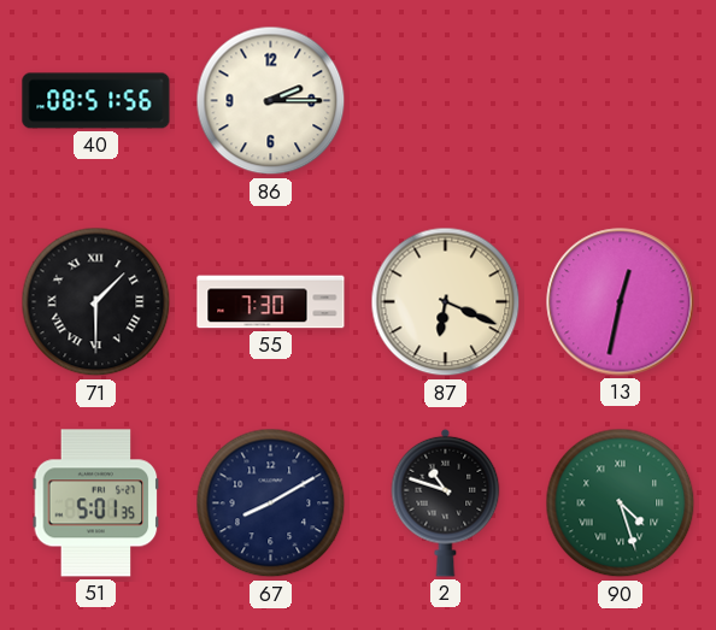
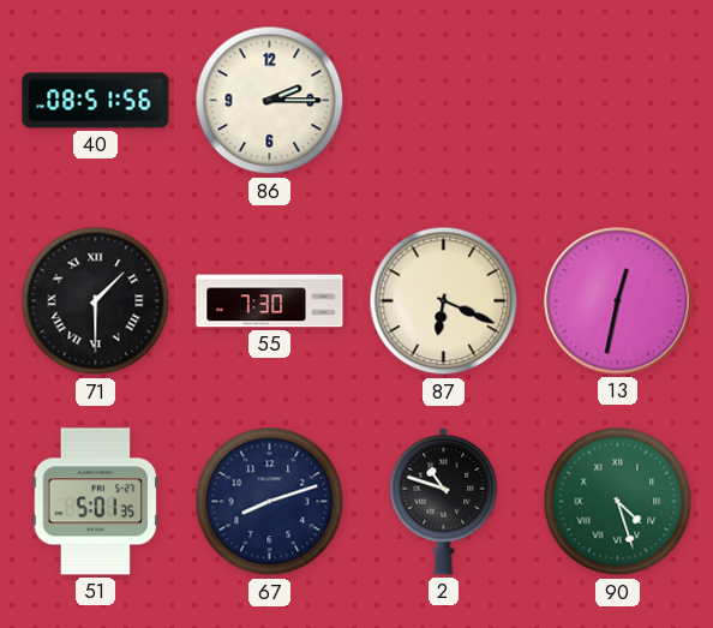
67: 8:10 -> 8:12 (270, 502)
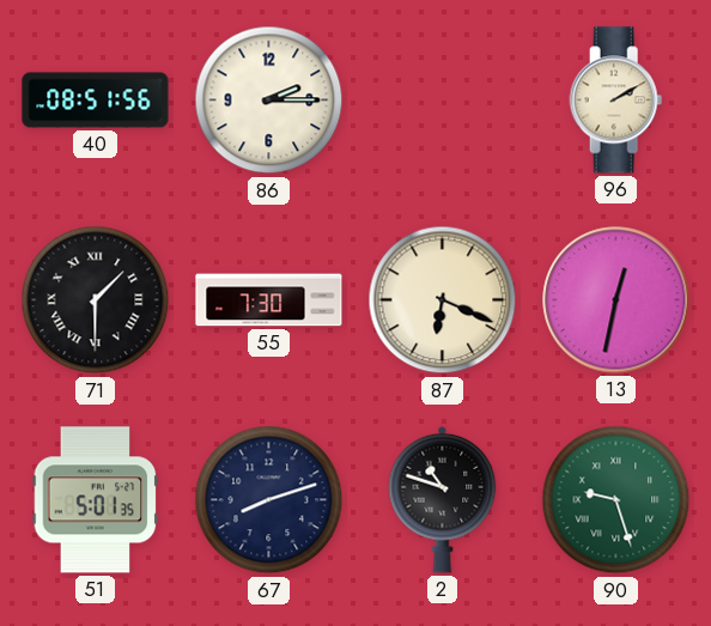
96: none -> 2:10 (616, 101)
90: 4:27 -> 9:27 (616, 500)
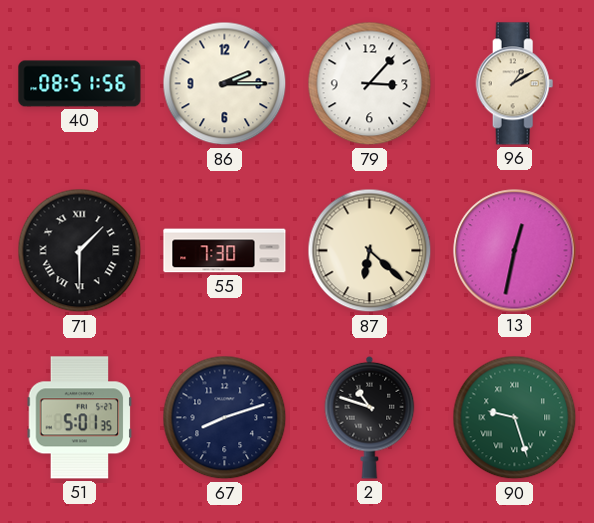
79: none -> 3:07 (370, 84)
96: 2:10 -> 1:10 (515, 84)
87: 6:19 -> 6:22 (370, 251)
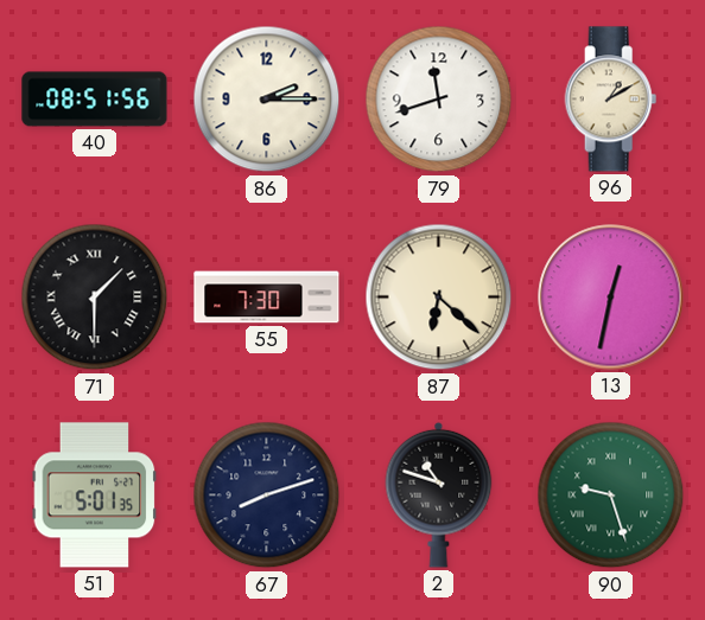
79: 3:07 -> 11:42 (439, 100)
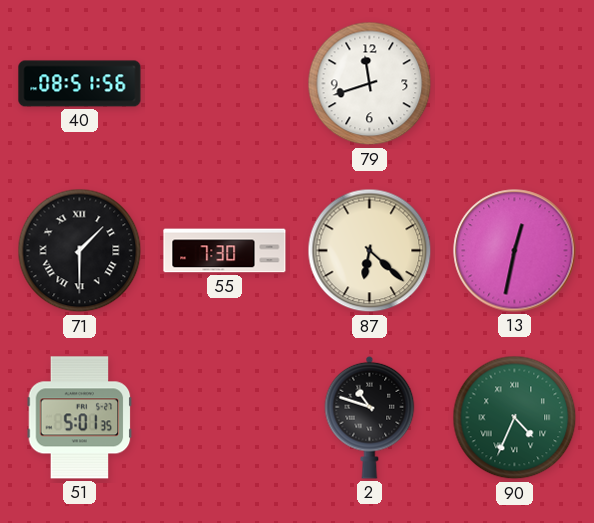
86: 2:15 -> none (267, 100)
96: 1:10 -> none (611, 100)
67: 8:12 -> none (267, 496)
90: 9:27 -> 4:34 (515, 418)
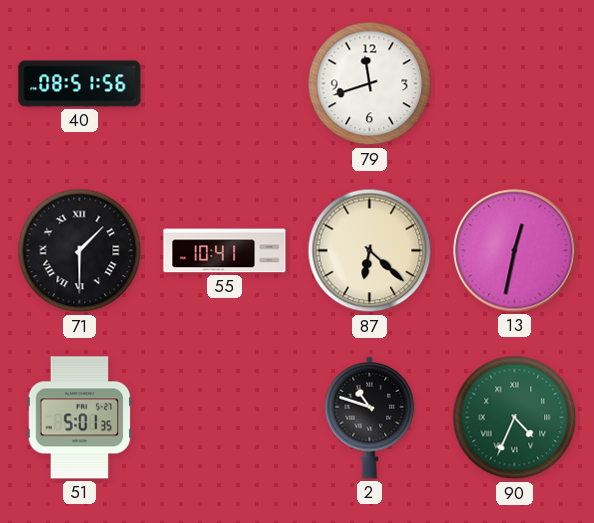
55: 7:30 -> 10:41 (225, 251)
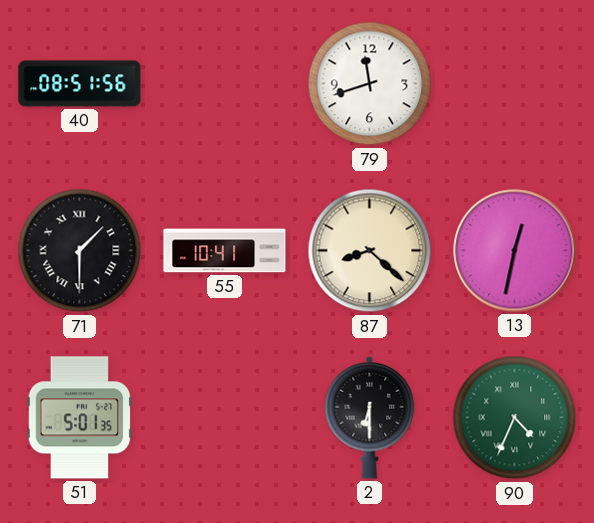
87: 6:22 -> 8:22 (370, 251)
2: 10:48 -> 6:30 (370, 417)
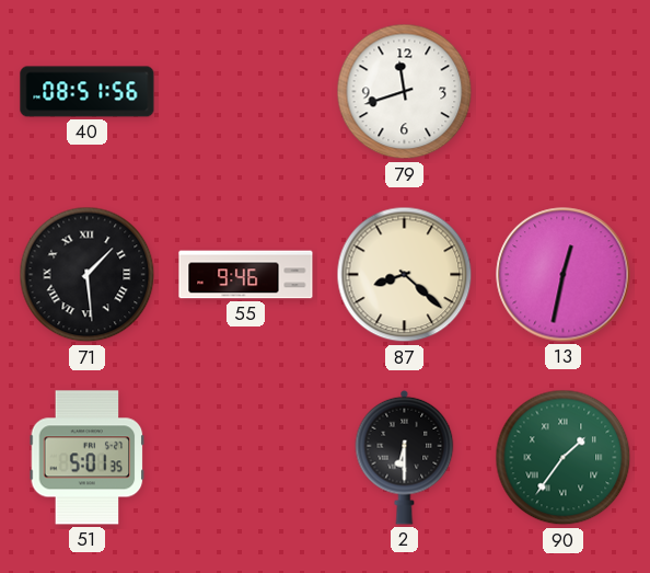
71: 1:30 -> 1:29 (88, 275)
55: 10:41 -> 9:46 (246, 275)
90: 4:34 -> 1:36 (564, 458)
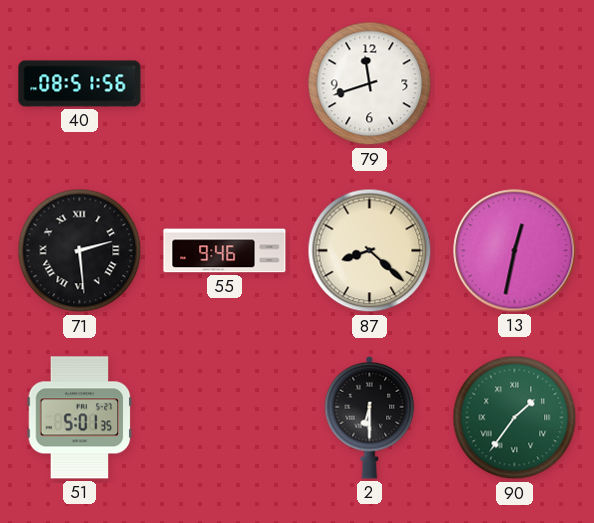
71: 1:29 -> 2:29 (80, 251)
